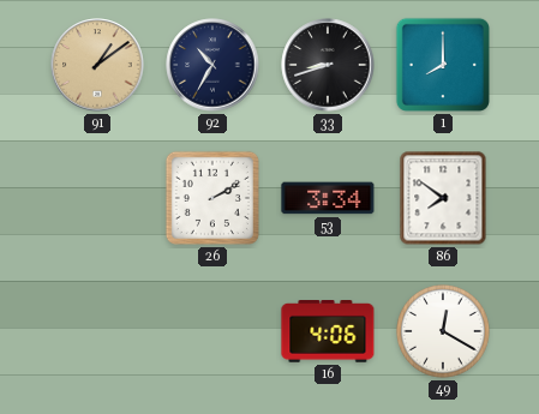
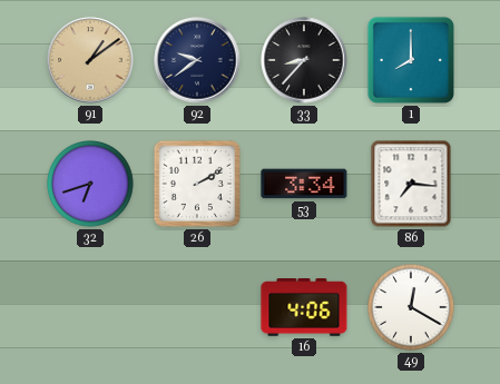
92: 10:35 -> 9:39 (197, 60)
33: 8:42 -> 8:37 (304, 60)
32: none -> 6:42 (91, 185)
86: 7:51 -> 7:16 (411, 184)
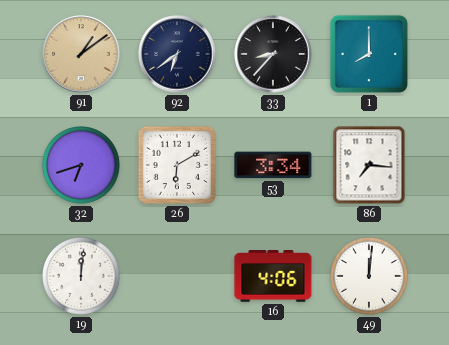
92: 9:39 -> 6:39 (177, 54)
26: 2:10 -> 6:10 (177, 165)
19: none -> 12:01 (82, 277)
49: 12:20 -> 12:01 (370, 277)
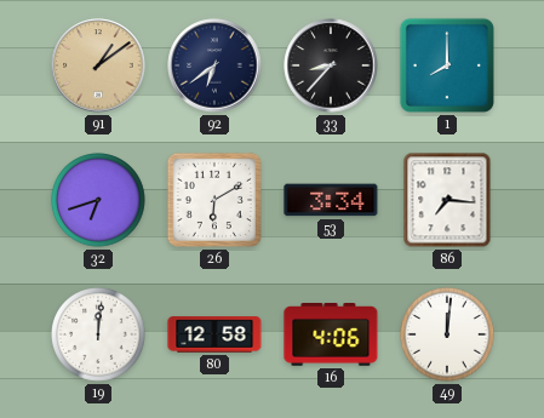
80: none -> 12:58 (214, 334)
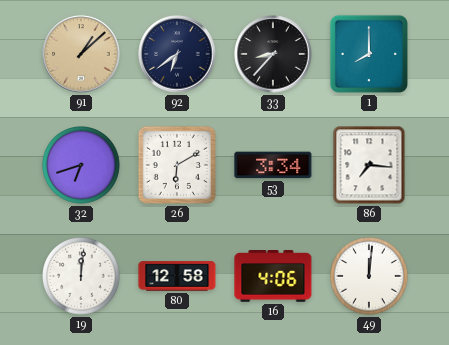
91: 1:09 -> 1:08 (81, 54)
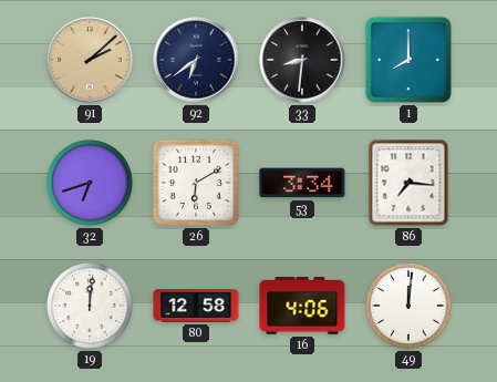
91: 1:08 -> 2:08 (90, 60)
33: 8:37 -> 8:31 (302, 60)
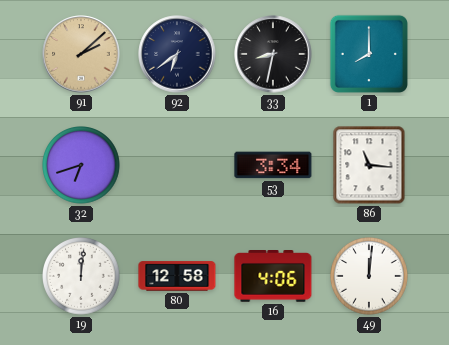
33: 8:31 -> 8:32 (273, 54)
26: 6:10 -> none (196, 183)
86: 7:16 -> 11:16 (369, 165)
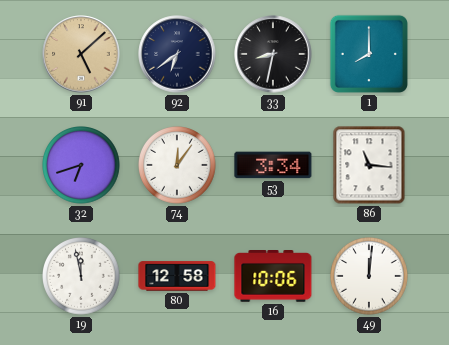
91: 2:08 -> 5:08 (81, 54)
74: none -> 12:06 (178, 166)
19: 12:01 -> 11:58 (82, 277)
16: 4:06 -> 10:06 (273, 277)
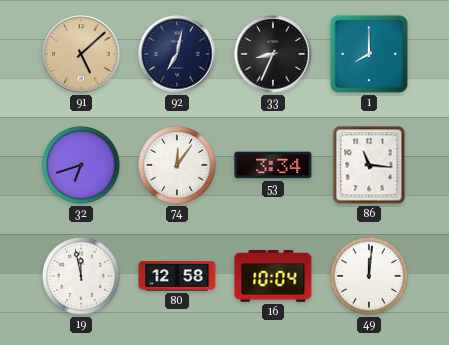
92: 6:39 -> 7:02 (177, 54)
33: 8:32 -> 8:34 (273, 54)
16: 10:06 -> 10:04 (273, 277)
